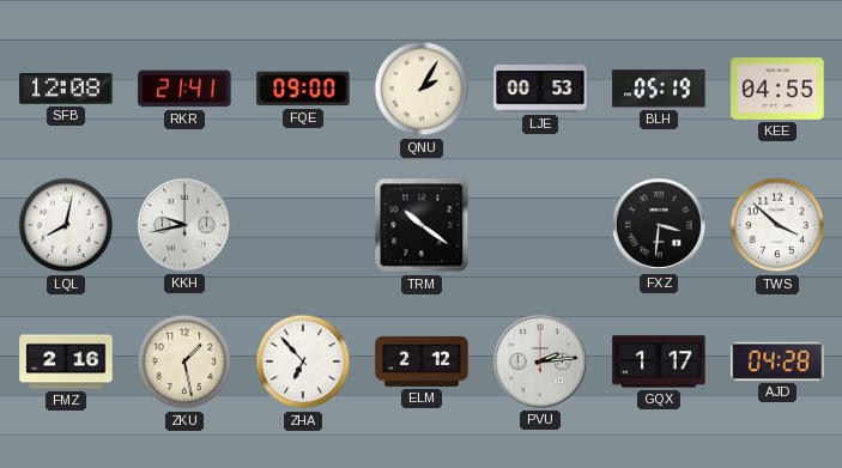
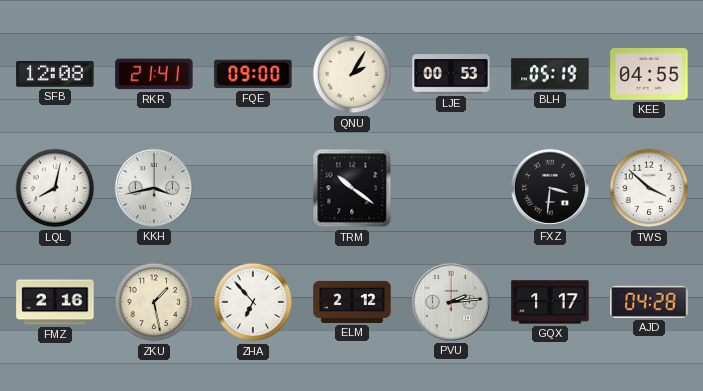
KKH: 9:43 -> 3:43 (154, 188)
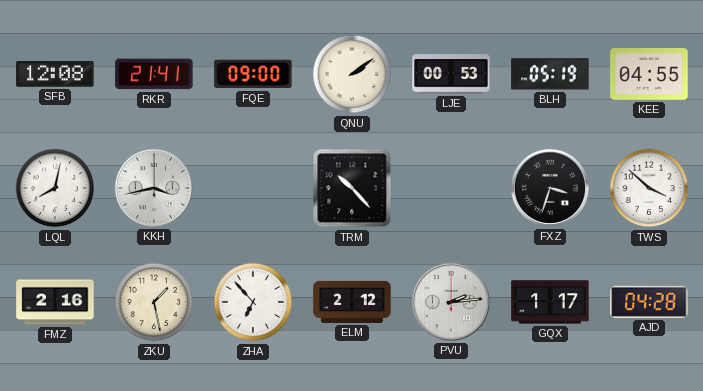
QNU: 2:05 -> 2:09 (352, 74)
TRM: 10:21 -> 10:23 (352, 188)
FXZ: 3:31 -> 3:33 (550, 188)
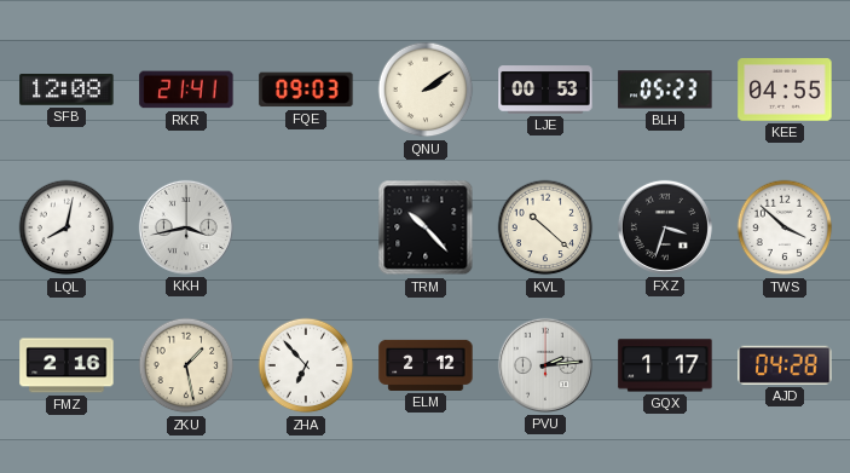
FQE: 09:00 -> 09:03 (306, 90)
BLH: 05:19 -> 05:23 (665, 90)
KVL: none -> 10:22 (545, 227)
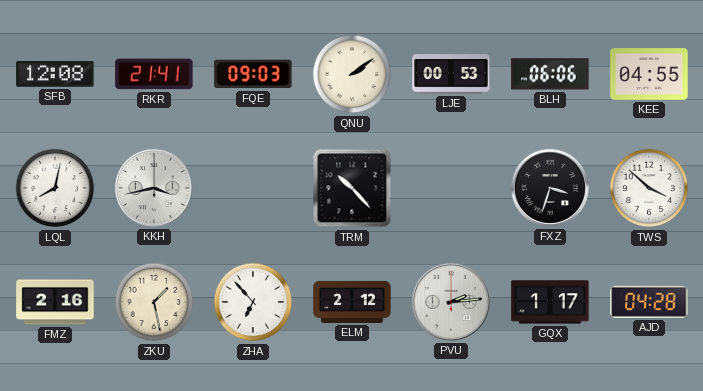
BLH: 05:23 -> 06:06 (550, 74)
KVL: 10:22 -> none (545, 227)
